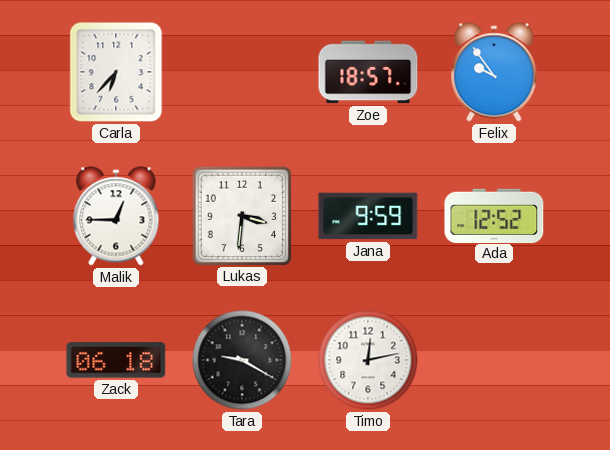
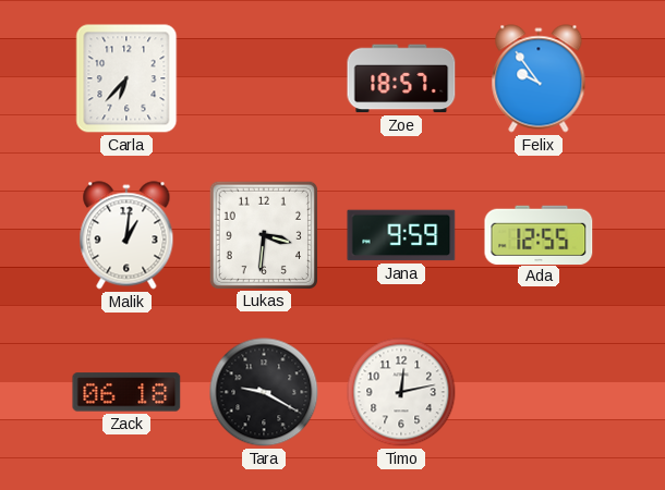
Malik: 12:45 -> 1:01 (126, 235)
Ada: 12:52 -> 12:55 (539, 234)
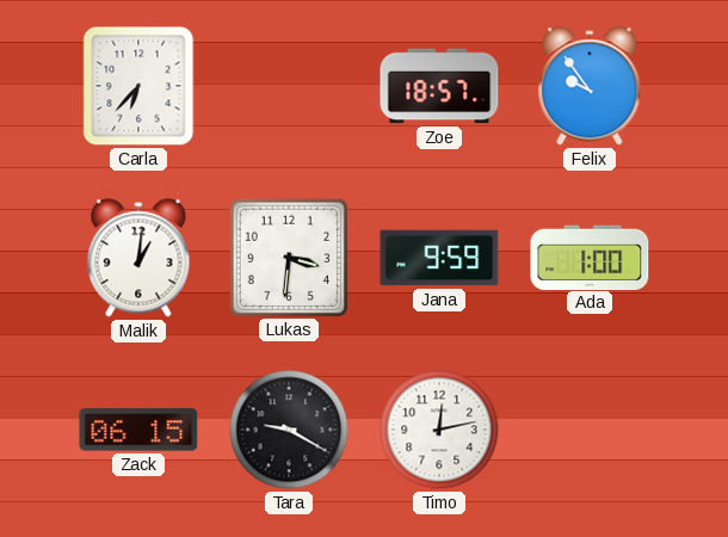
Ada: 12:55 -> 1:00 (590, 257)
Zack: 06:18 -> 06:15 (138, 430)
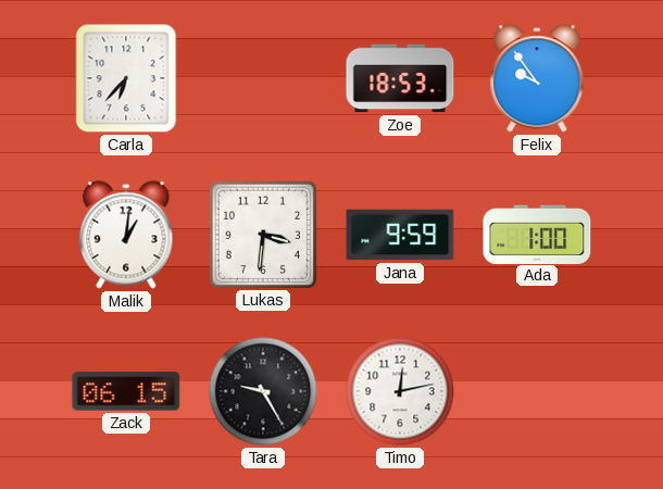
Zoe: 18:57 -> 18:53 (400, 78)
Tara: 9:20 -> 9:25 (263, 391)
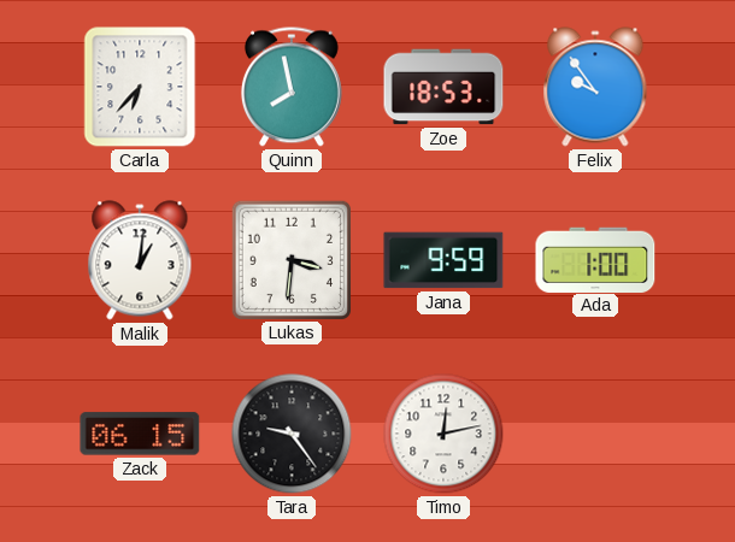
Quinn: none -> 7:58 (292, 87)
Tara: 9:25 -> 9:24 (292, 434)
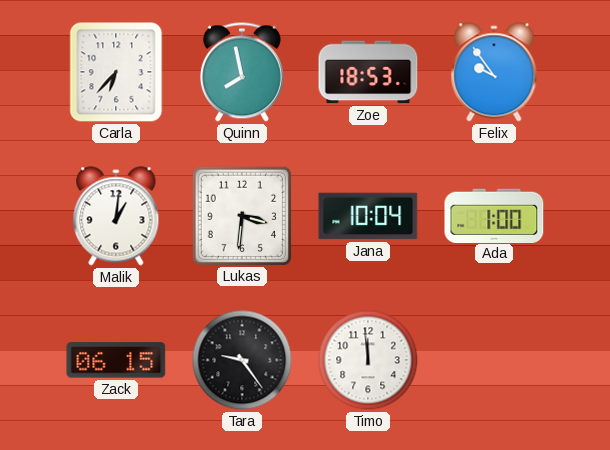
Jana: 9:59 -> 10:04 (368, 216)
Timo: 12:13 -> 11:59 (368, 360)
